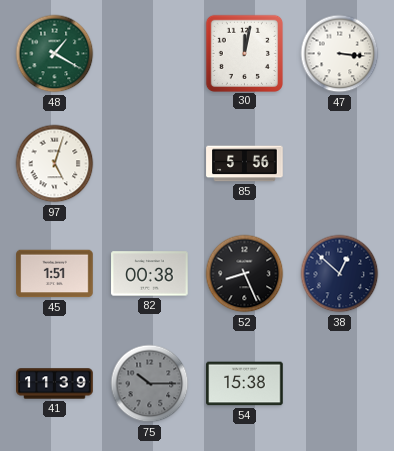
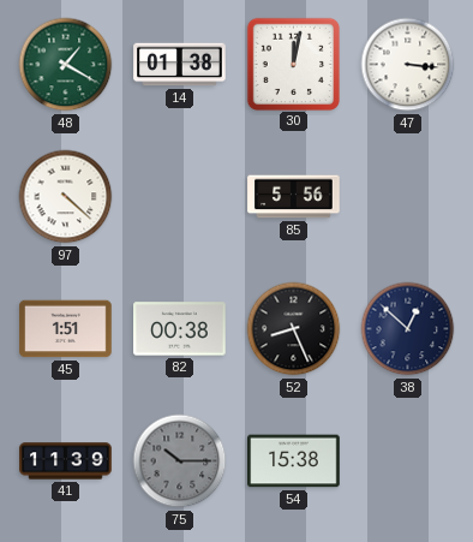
14: none -> 01:38 (180, 65)
97: 5:03 -> 4:22 (66, 197)
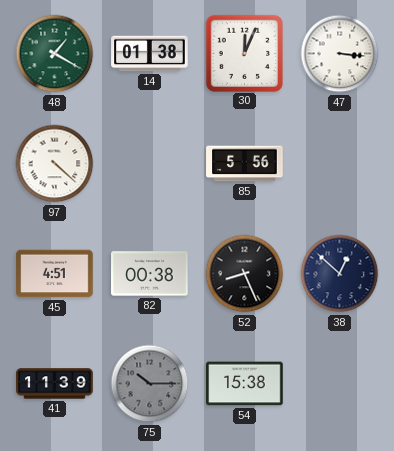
30: 12:02 -> 12:04 (244, 53)
45: 1:51 -> 4:51 (55, 274)
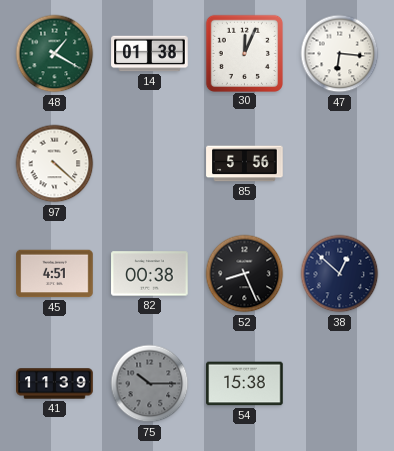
47: 3:16 -> 6:16 (340, 54)
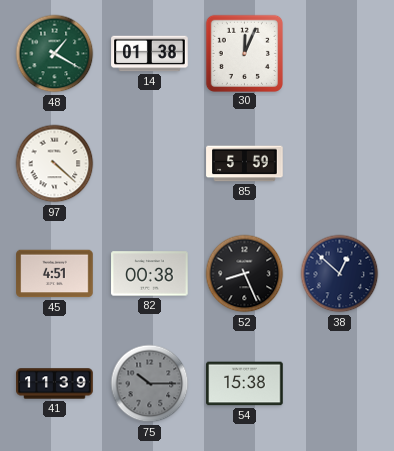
47: 6:16 -> none (340, 54)
85: 5:56 -> 5:59 (245, 164)
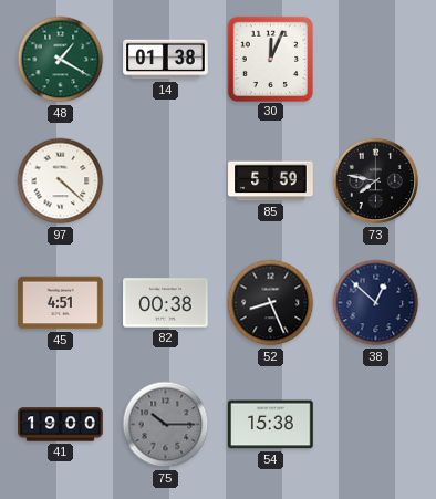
73: none -> 7:47 (376, 181)
41: 11:39 -> 19:00 (61, 425)
